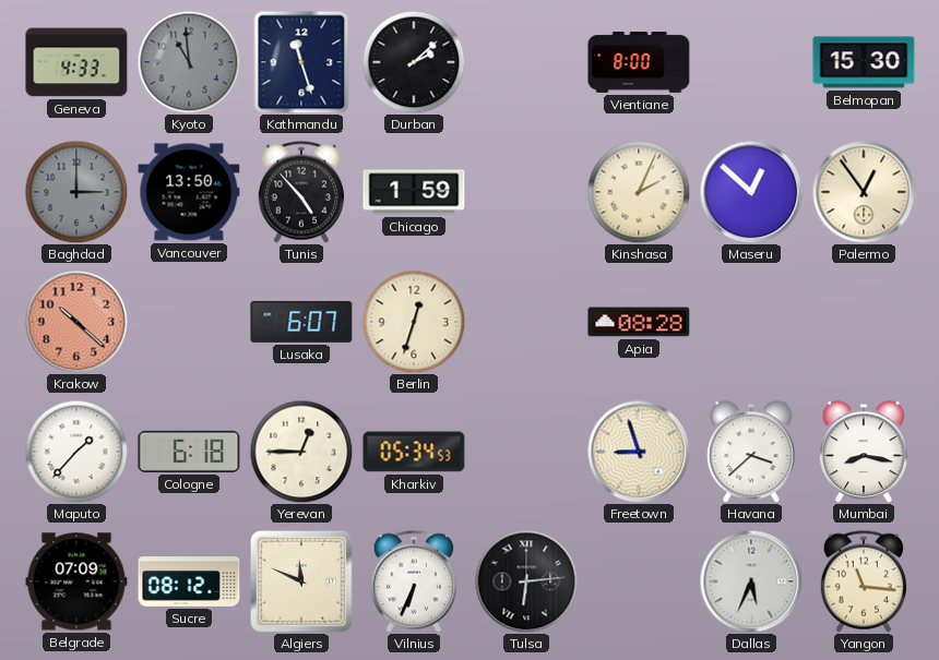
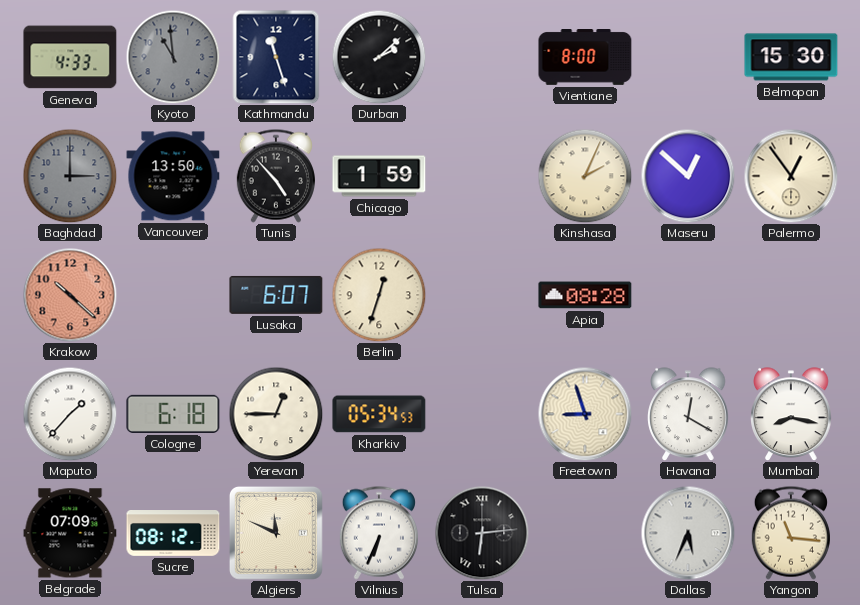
Havana: 3:38 -> 12:20 (688, 414)
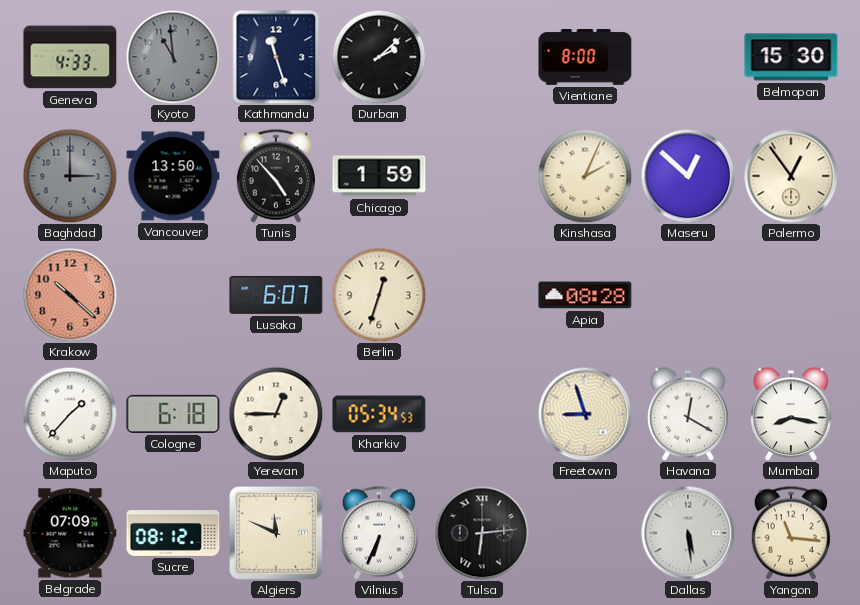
Dallas: 5:34 -> 5:29 (688, 533)
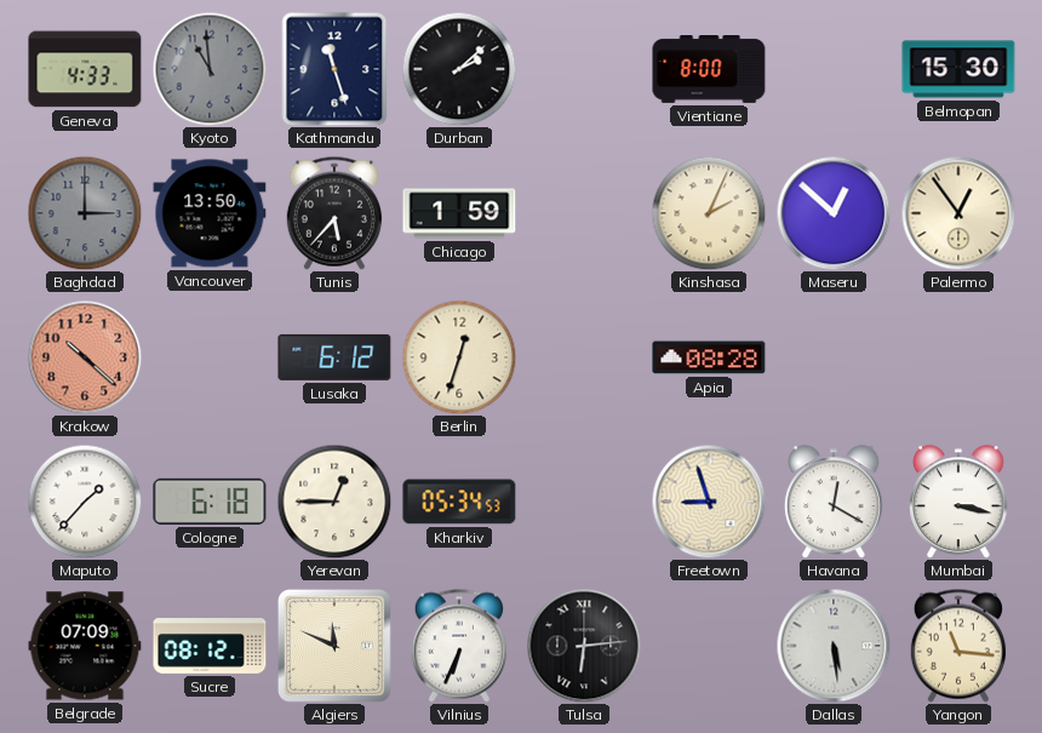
Tunis: 4:53 -> 5:37 (334, 213)
Lusaka: 6:07 -> 6:12 (334, 357)
Mumbai: 8:17 -> 3:17 (958, 502)
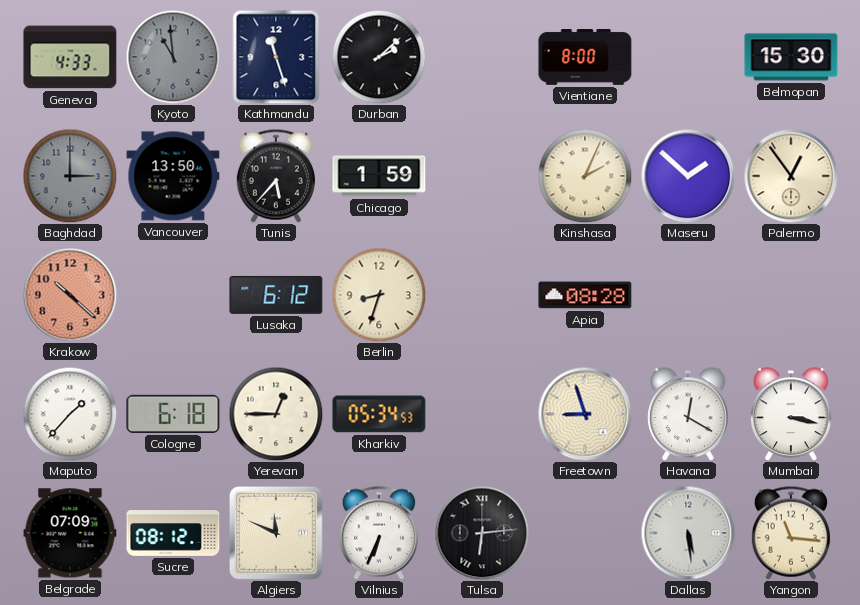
Maseru: 12:52 -> 1:52 (688, 176)
Berlin: 12:33 -> 8:33 (379, 295)
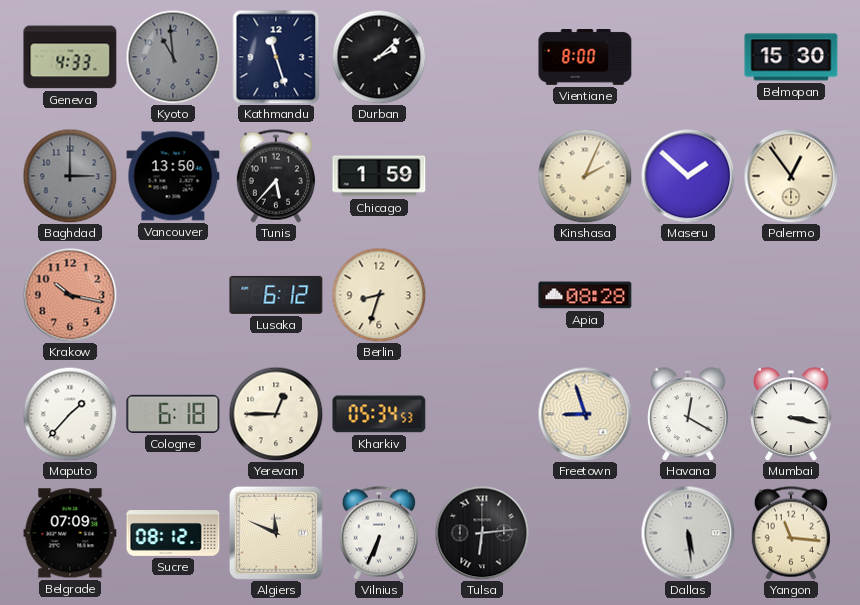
Krakow: 10:22 -> 10:17 (70, 295)
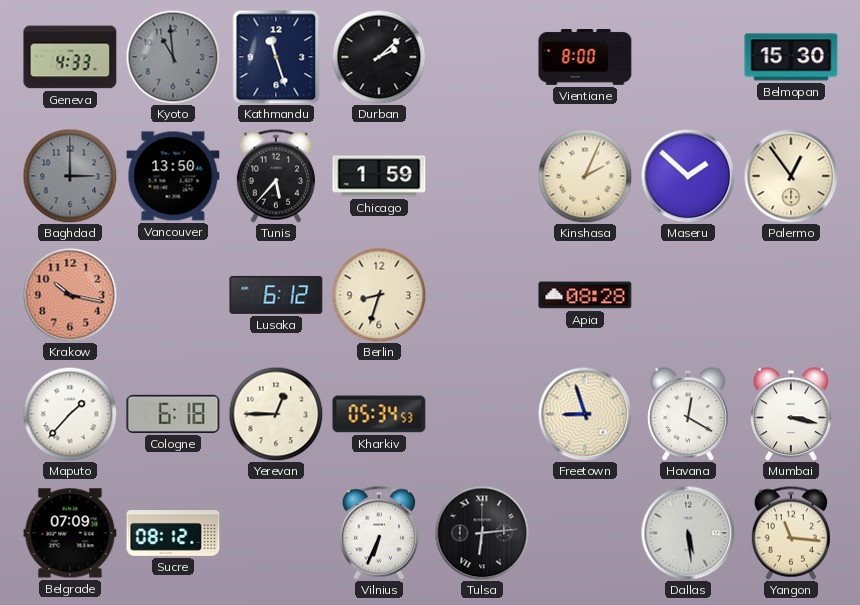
Algiers: 11:49 -> none (276, 533)
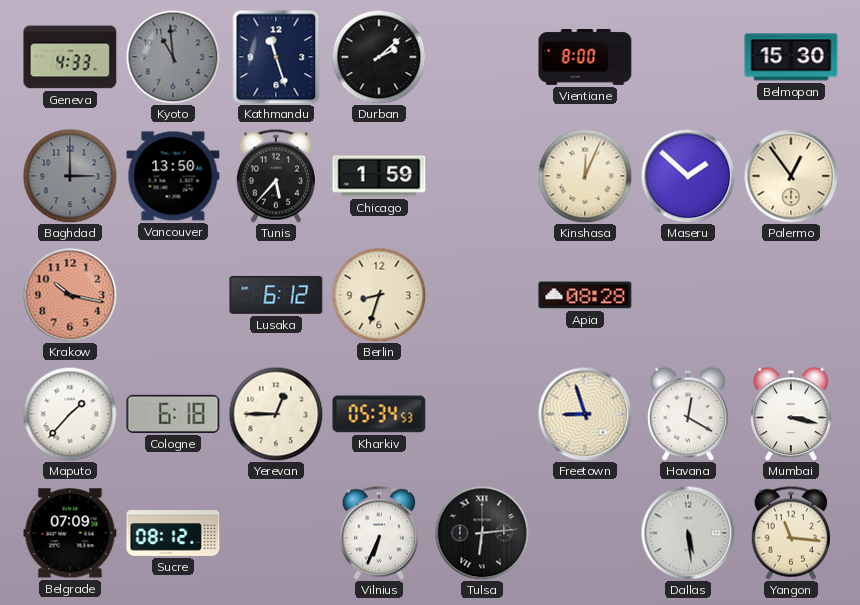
Kinshasa: 2:04 -> 12:04 (585, 176)
